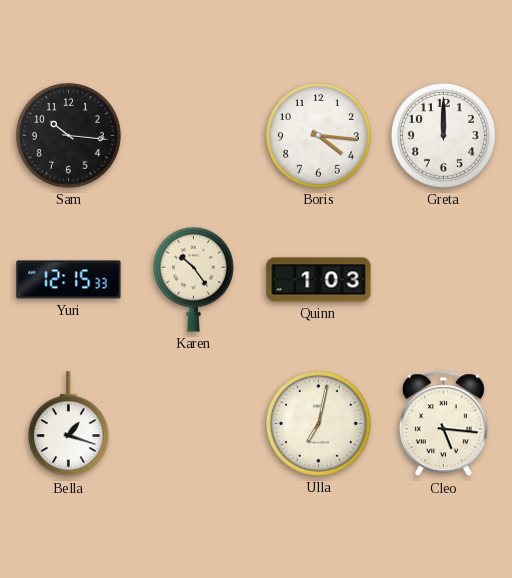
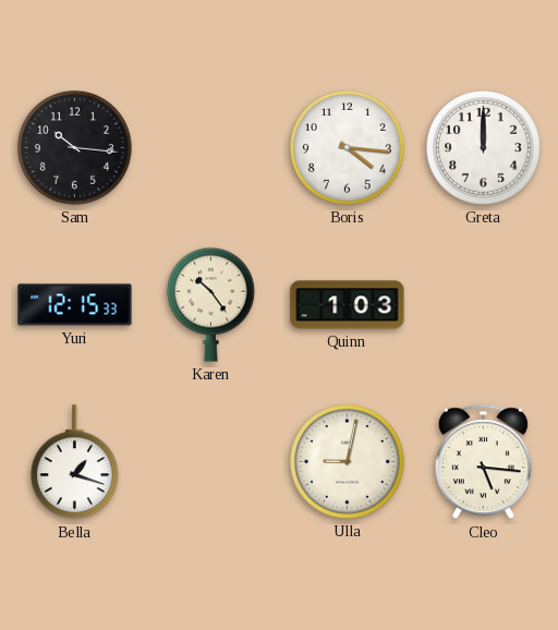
Ulla: 7:02 -> 9:02 (347, 461)
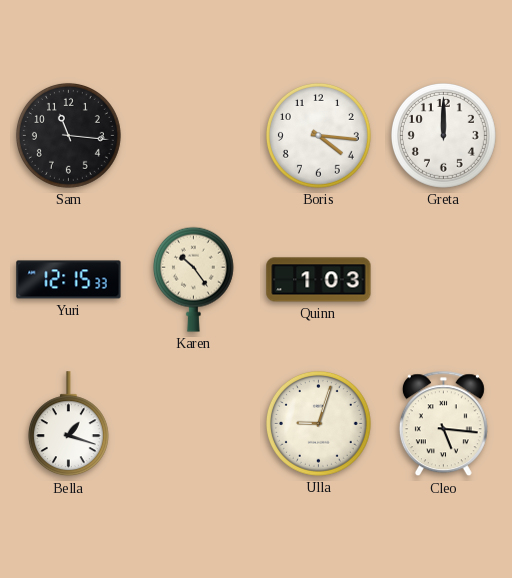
Sam: 10:16 -> 11:16 (68, 135)
Ulla: 9:02 -> 9:03 (318, 423)
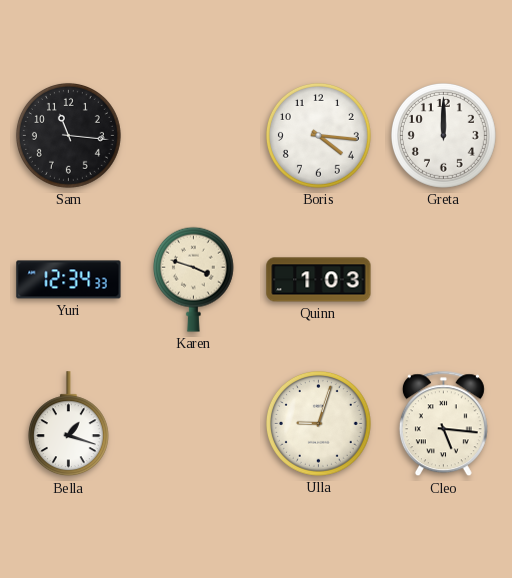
Yuri: 12:15 -> 12:34 (69, 280)
Karen: 10:24 -> 3:48 (193, 279)
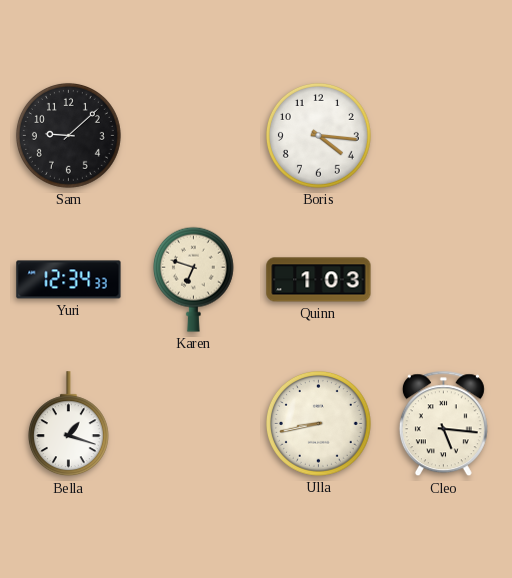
Sam: 11:16 -> 9:08 (68, 135)
Greta: 12:00 -> none (443, 135)
Karen: 3:48 -> 6:48 (193, 279)
Ulla: 9:03 -> 8:43 (318, 423)
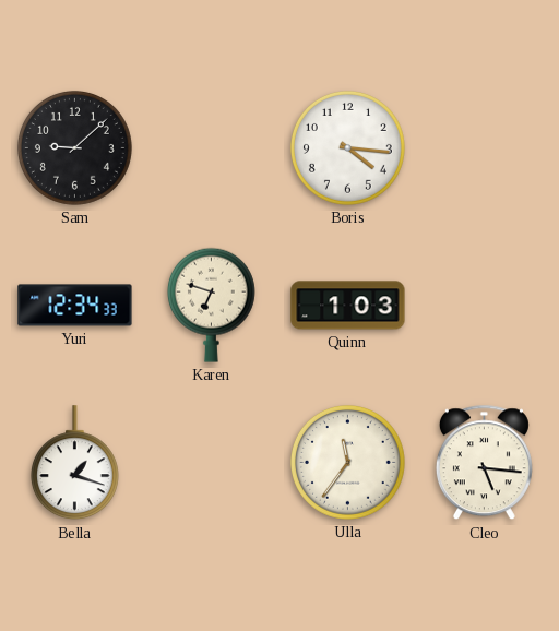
Ulla: 8:43 -> 11:36 (347, 462)
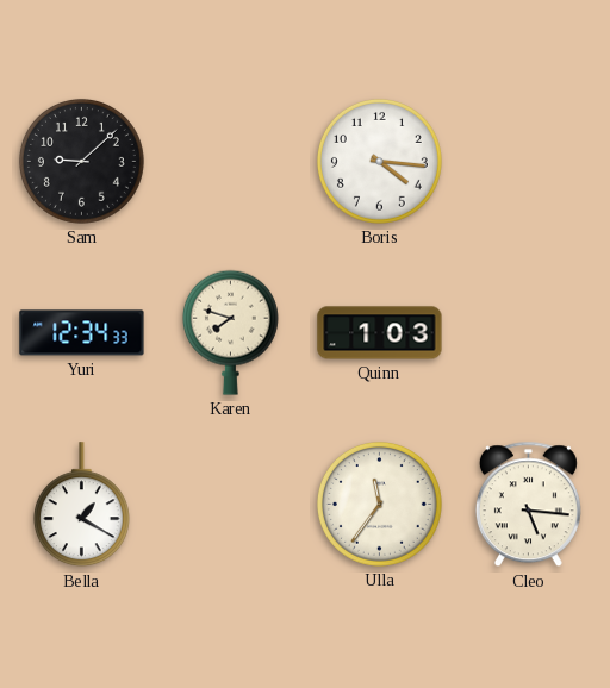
Karen: 6:48 -> 7:48 (230, 332)
Bella: 1:18 -> 1:20 (81, 505)
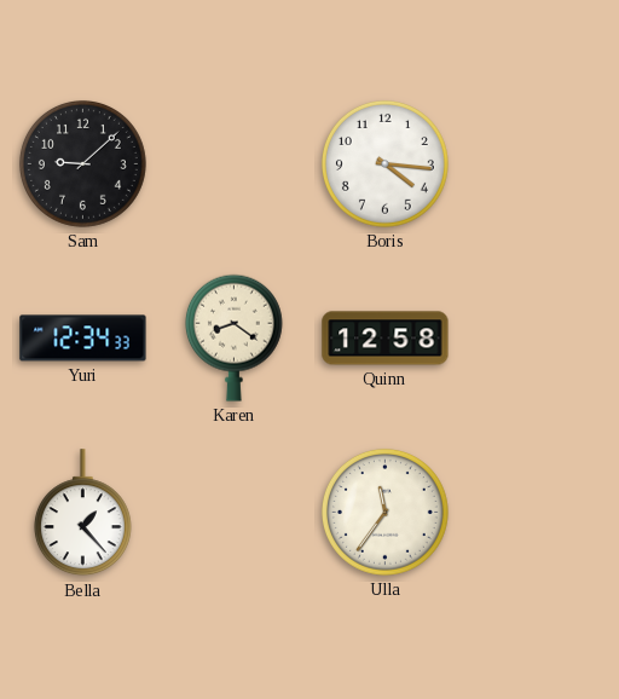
Karen: 7:48 -> 8:21 (233, 337)
Quinn: 1:03 -> 12:58 (386, 339)
Bella: 1:20 -> 1:23 (82, 513)
Cleo: 5:16 -> none (528, 505)
